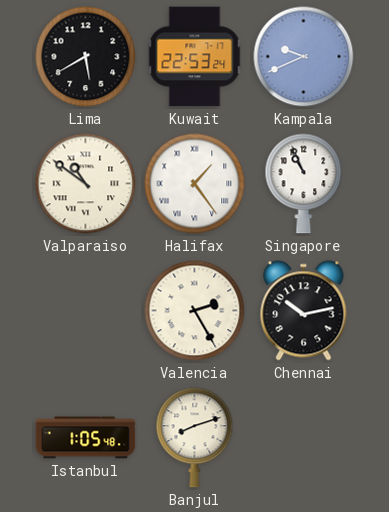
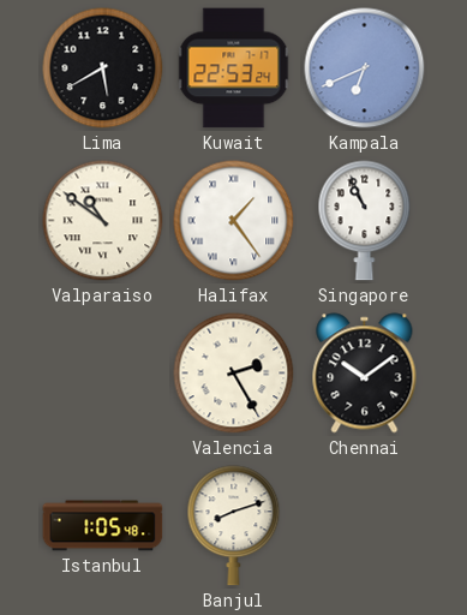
Kampala: 9:41 -> 6:41 (365, 68)
Chennai: 10:13 -> 10:09 (365, 374)
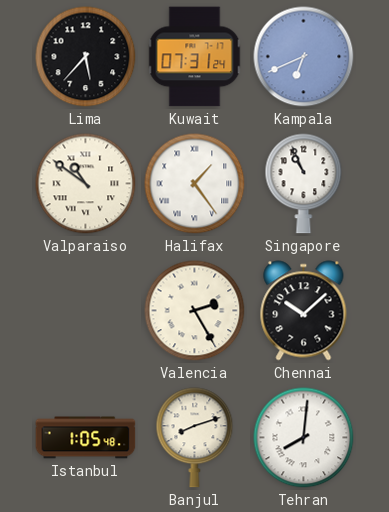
Lima: 5:40 -> 5:37 (86, 57)
Kuwait: 22:53 -> 07:31 (195, 57)
Chennai: 10:09 -> 10:08 (304, 311)
Tehran: none -> 8:01 (304, 438)
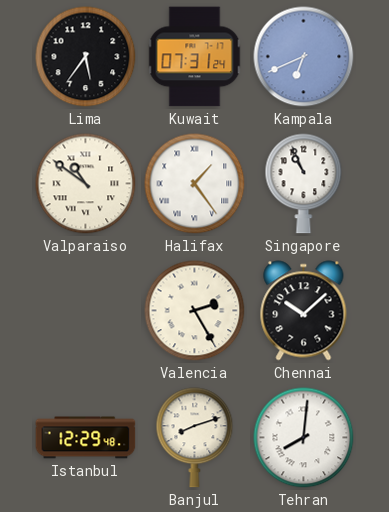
Lima: 5:37 -> 5:36 (86, 57)
Istanbul: 1:05 -> 12:29 (86, 438)
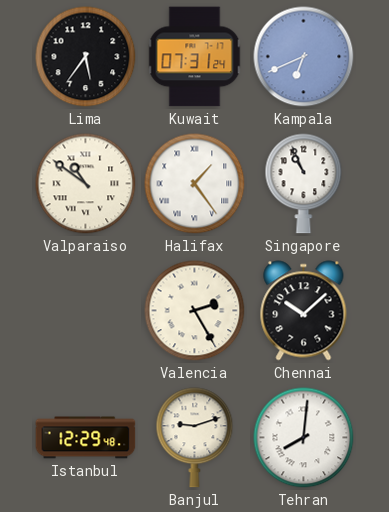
Banjul: 8:12 -> 9:12 (195, 438)
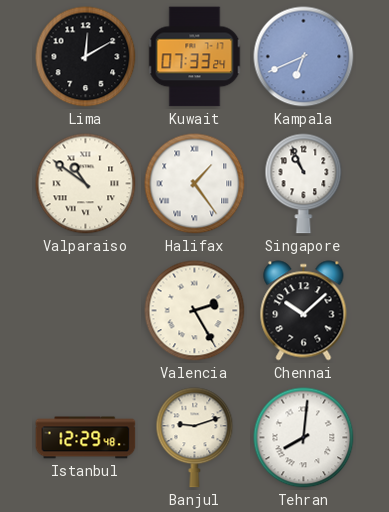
Lima: 5:36 -> 12:10 (86, 57)
Kuwait: 07:31 -> 07:33 (195, 57)
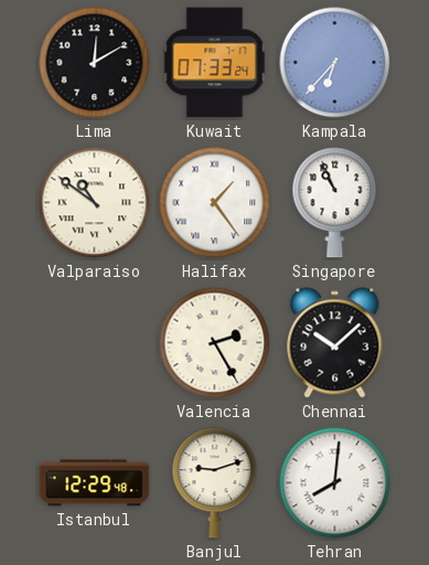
Kampala: 6:41 -> 6:37 (335, 63)
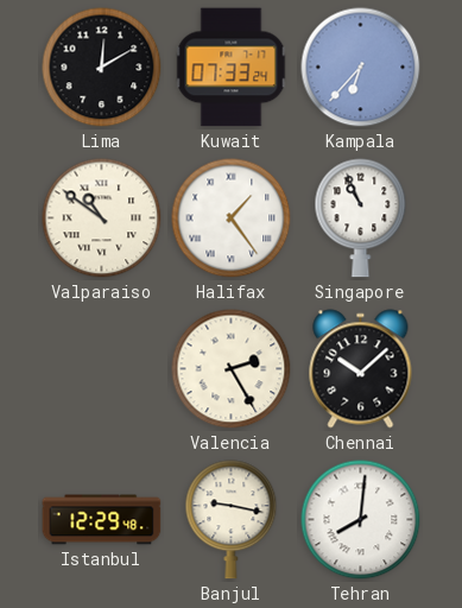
Banjul: 9:12 -> 9:17 (232, 520)
